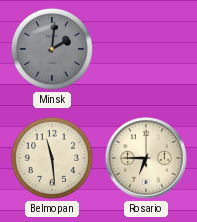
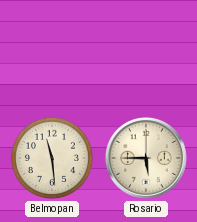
Minsk: 2:01 -> none (52, 49)
Rosario: 6:45 -> 5:45 (147, 159)
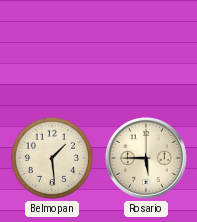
Belmopan: 11:29 -> 1:29 (52, 158)
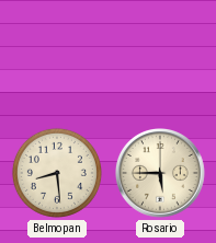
Belmopan: 1:29 -> 8:29 (57, 173)
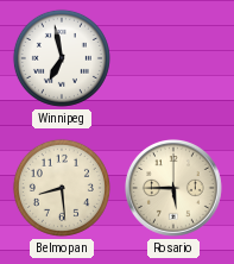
Winnipeg: none -> 6:58 (62, 58)
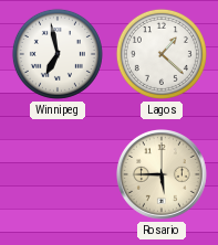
Lagos: none -> 1:22 (162, 54)
Belmopan: 8:29 -> none (62, 188)
